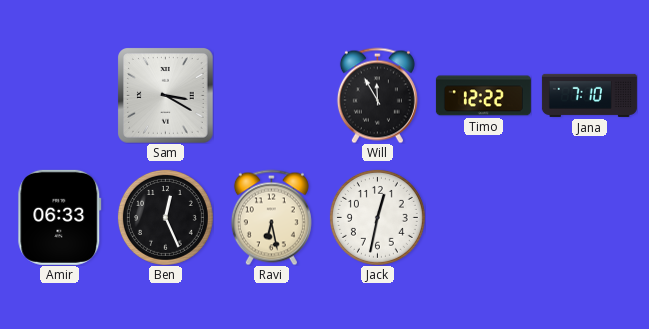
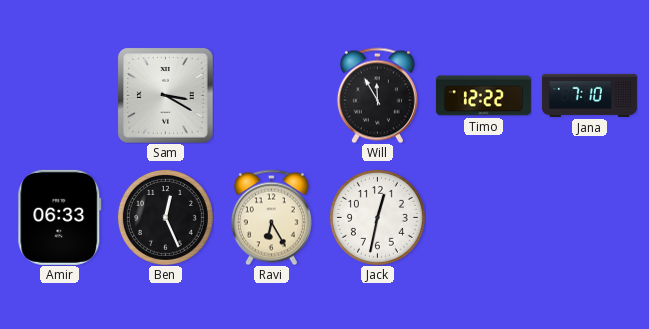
Ravi: 6:28 -> 6:25 (271, 217)
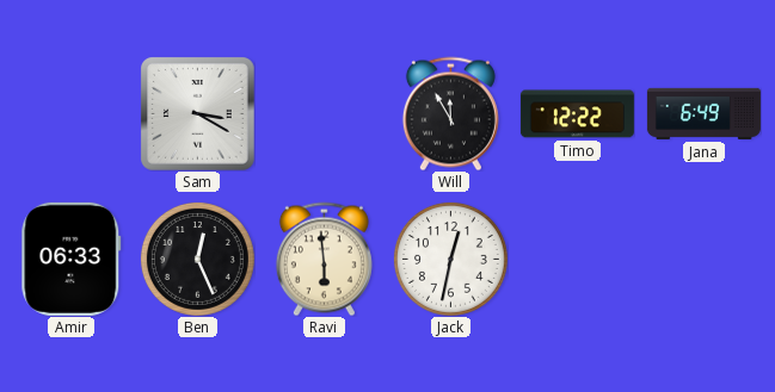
Jana: 7:10 -> 6:49 (703, 113)
Ravi: 6:25 -> 5:59 (324, 259)
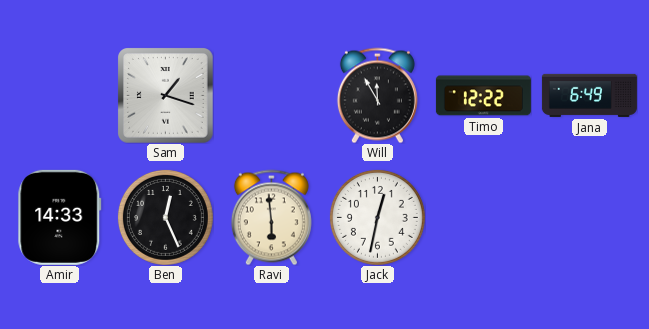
Sam: 3:20 -> 1:18 (166, 96)
Amir: 06:33 -> 14:33 (60, 217)
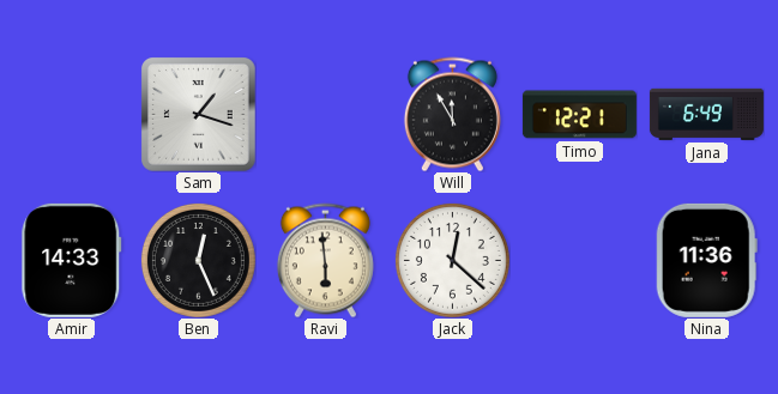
Timo: 12:22 -> 12:21 (579, 115)
Jack: 12:32 -> 12:22 (452, 260)
Nina: none -> 11:36 (706, 260)
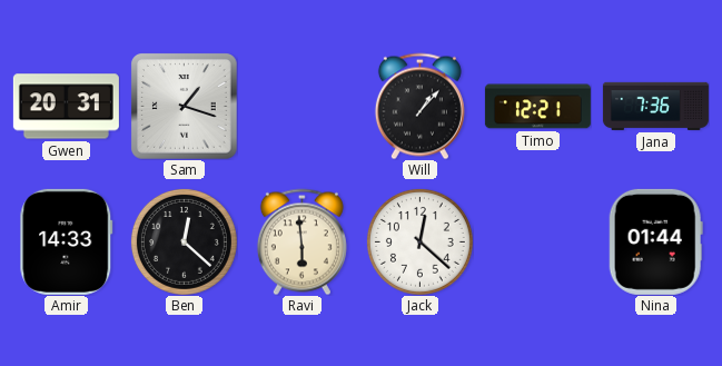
Gwen: none -> 20:31 (66, 107)
Will: 11:55 -> 1:07 (419, 106)
Jana: 6:49 -> 7:36 (655, 106)
Ben: 12:26 -> 12:22 (184, 241)
Nina: 11:36 -> 01:44 (655, 241)
